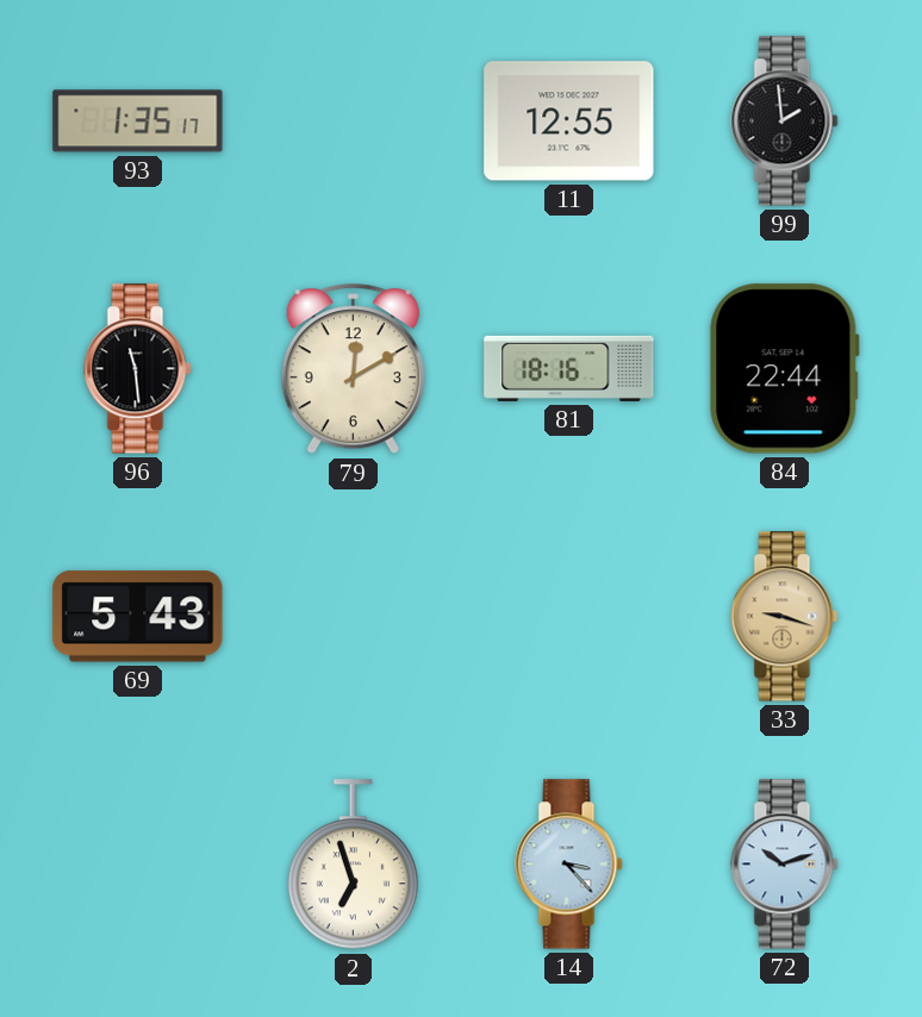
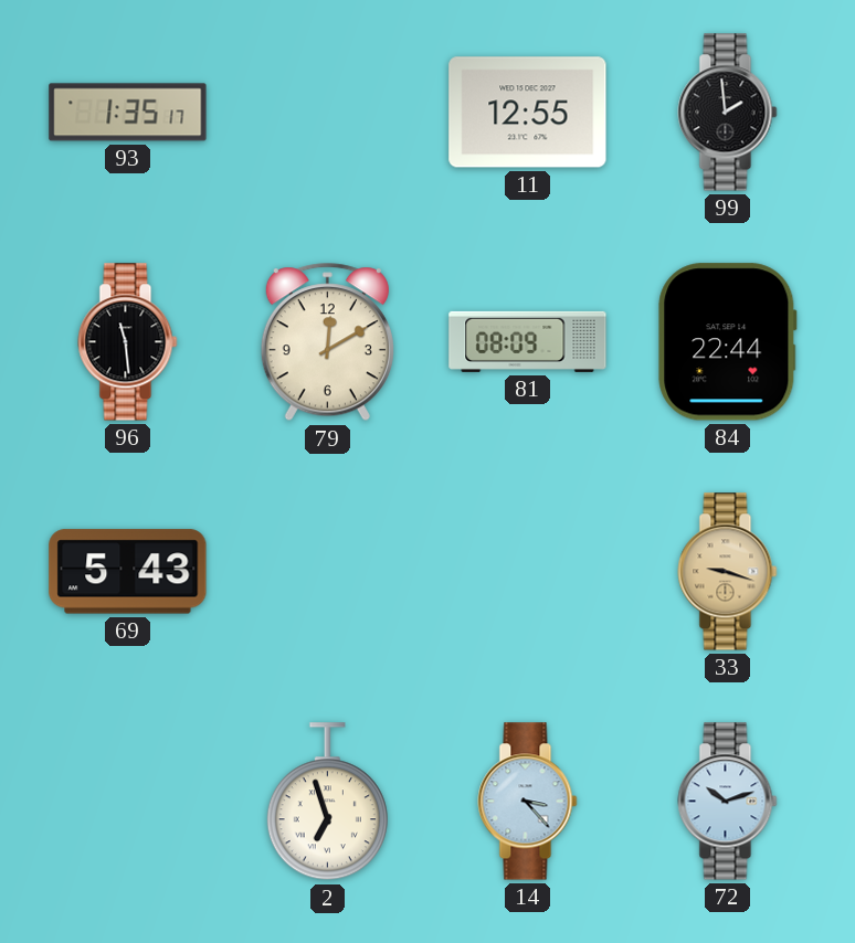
81: 18:16 -> 08:09 (528, 341)
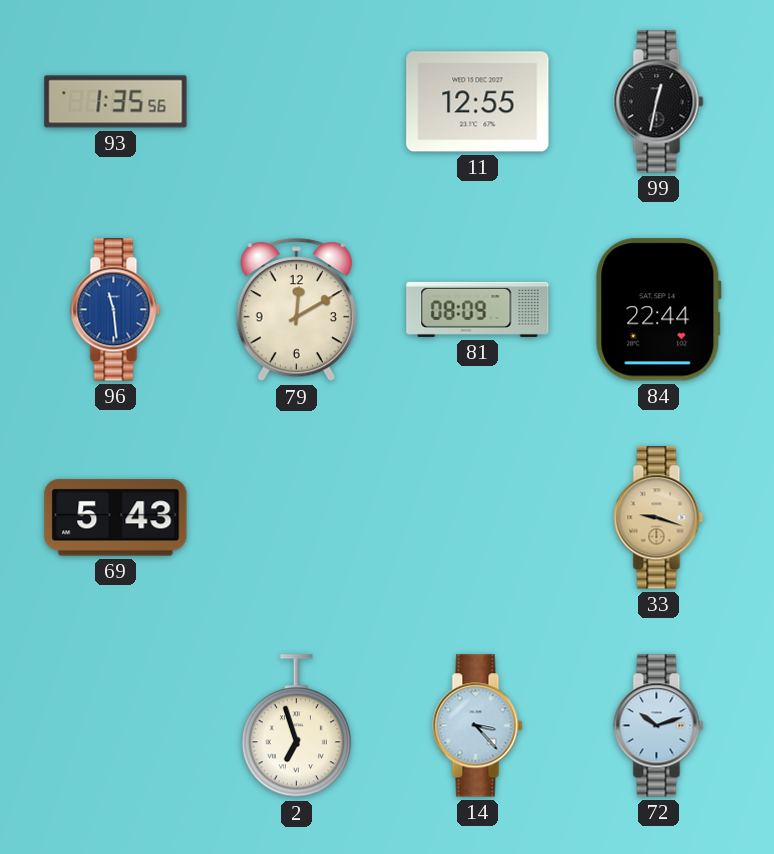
93: 1:35:17 -> 1:35:56 (116, 102)
99: 1:59 -> 12:32 (659, 102)
96 dial: black -> blue (116, 310)
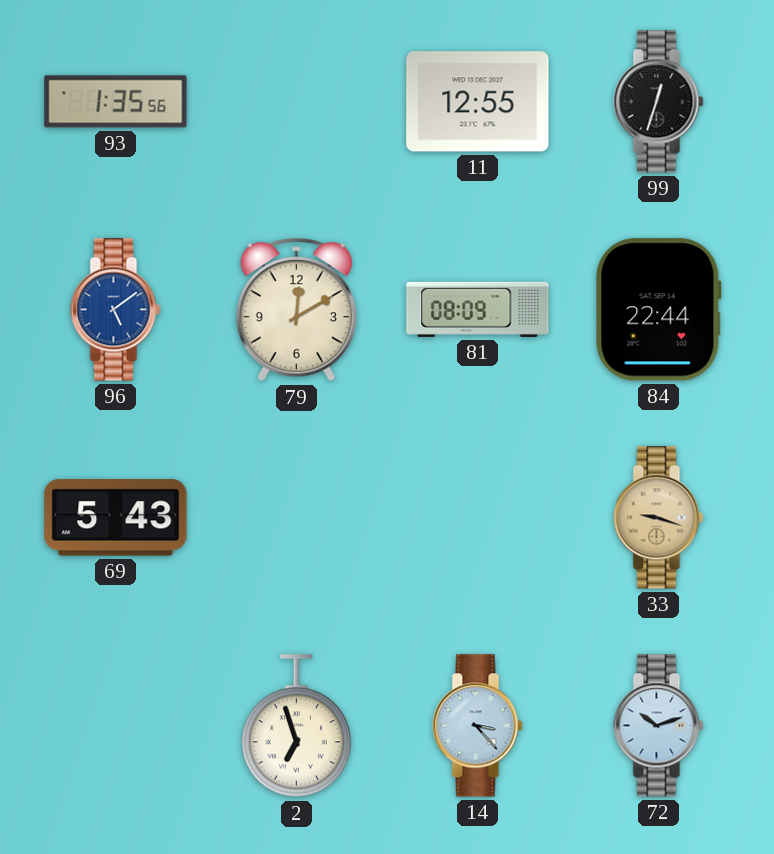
99: 12:32 -> 12:33 (659, 102)
96: 11:29 -> 5:09 (116, 310)
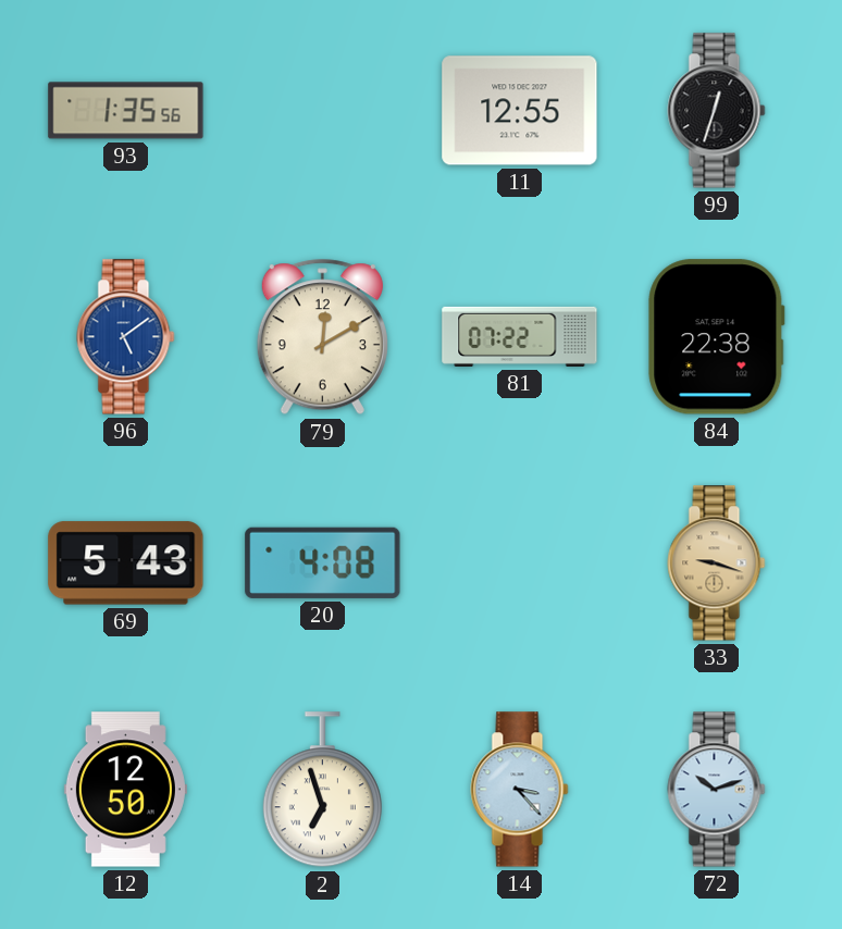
81: 08:09 -> 07:22 (520, 336)
84: 22:44 -> 22:38 (717, 337)
20: none -> 4:08 (323, 562)
12: none -> 12:50 (125, 790)
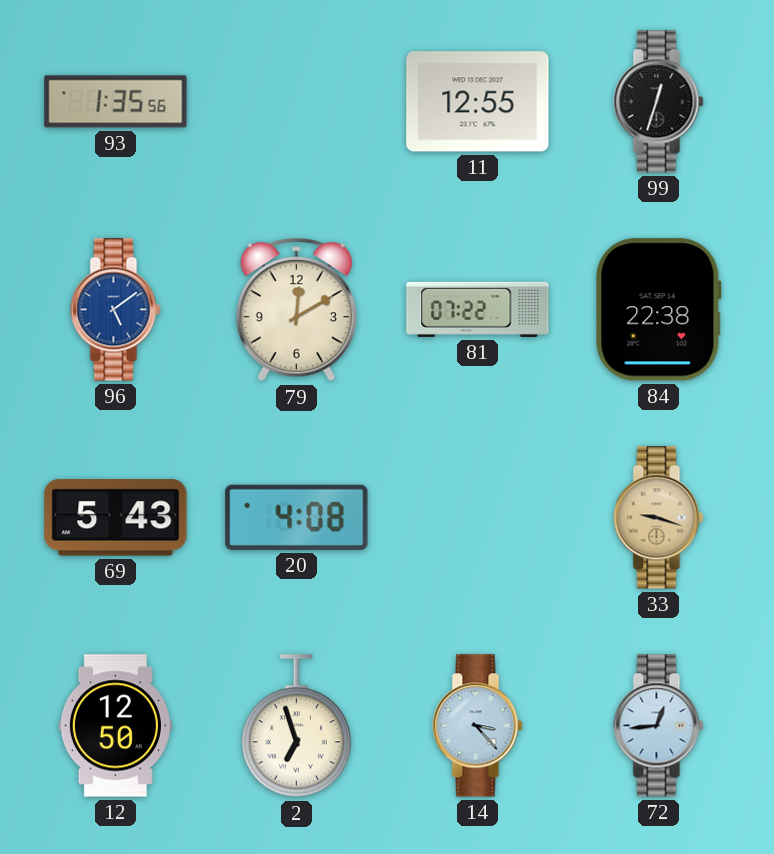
72: 10:12 -> 12:44 (659, 726)
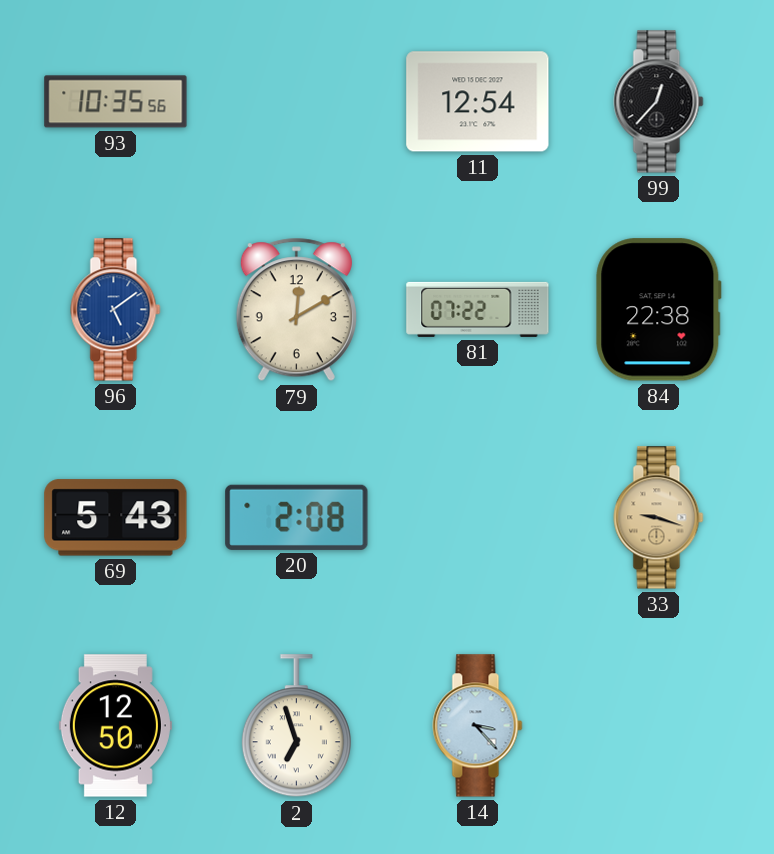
93: 1:35 -> 10:35 (116, 102)
11: 12:55 -> 12:54 (478, 102)
99: 12:33 -> 12:37 (659, 102)
20: 4:08 -> 2:08 (297, 517)
72: 12:44 -> none (659, 726)
